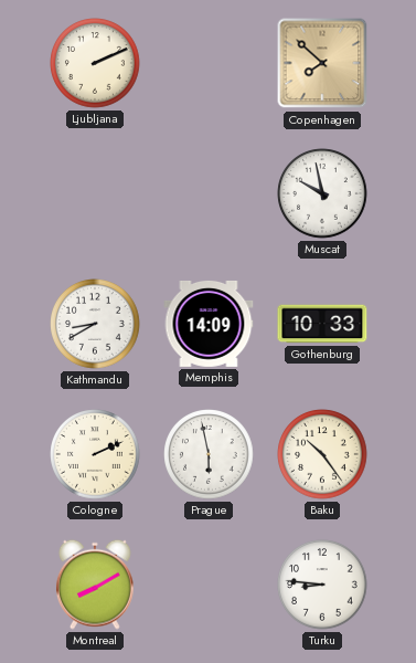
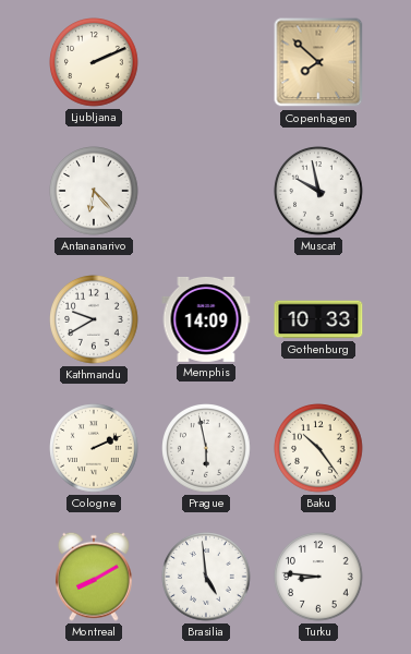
Antananarivo: none -> 6:23 (94, 191)
Kathmandu: 8:40 -> 9:40 (94, 319)
Brasilia: none -> 4:59 (206, 577)
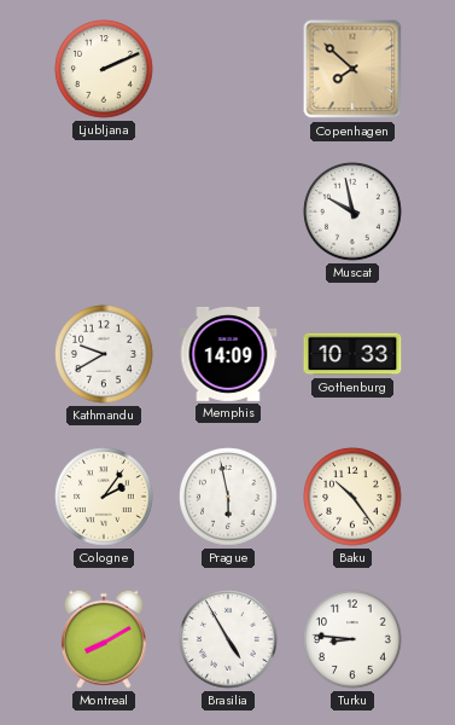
Antananarivo: 6:23 -> none (94, 191)
Cologne: 2:11 -> 2:06 (104, 497)
Brasilia: 4:59 -> 4:55 (228, 639)
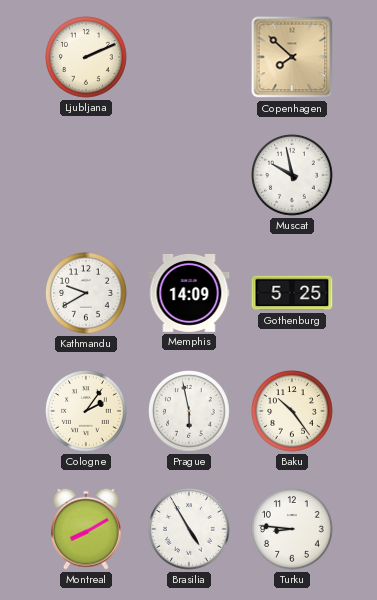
Gothenburg: 10:33 -> 5:25 (292, 293)
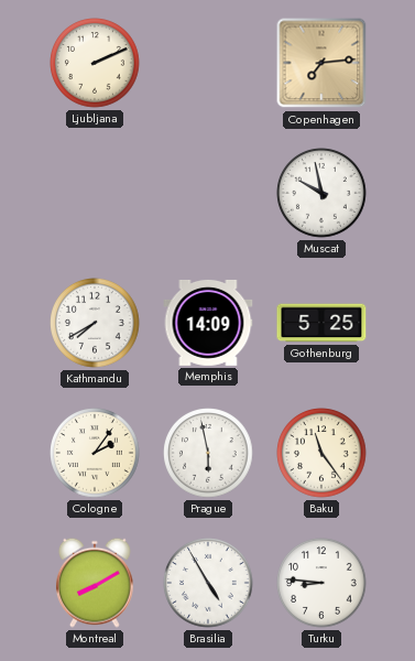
Copenhagen: 7:52 -> 7:14 (321, 63)
Kathmandu: 9:40 -> 7:40 (95, 323)
Baku: 10:24 -> 11:24 (321, 453)
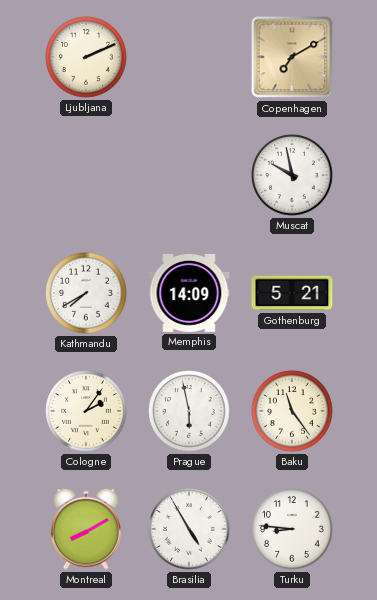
Copenhagen: 7:14 -> 7:10 (292, 57)
Gothenburg: 5:25 -> 5:21 (292, 293)
